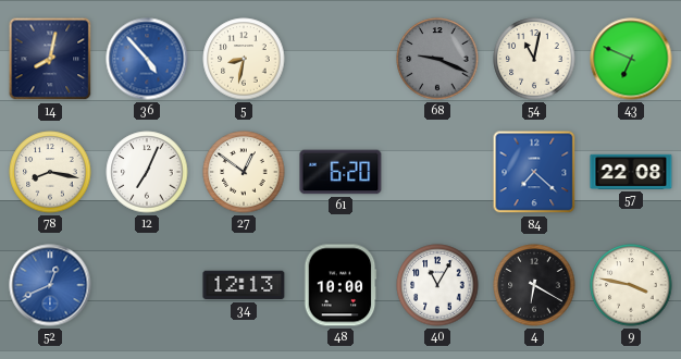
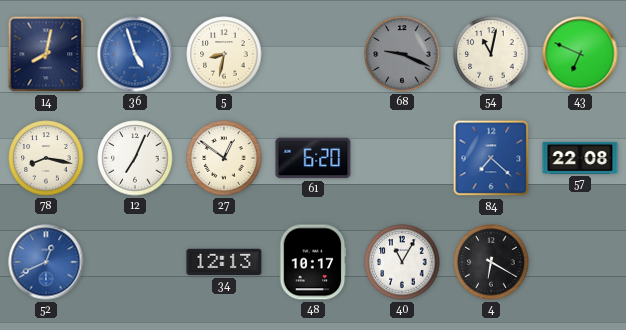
36: 4:53 -> 4:57 (135, 54)
48: 10:00 -> 10:17 (313, 262)
9: 3:47 -> none (631, 285)
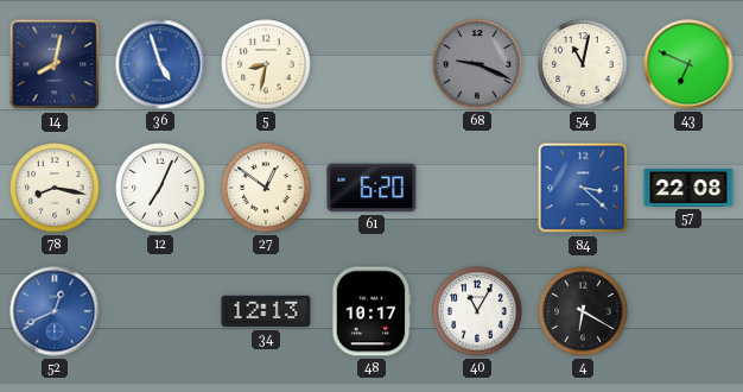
84: 7:22 -> 3:22 (583, 188)
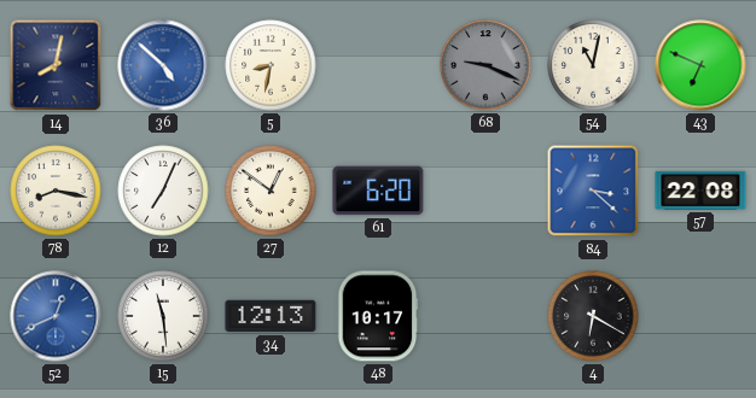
36: 4:57 -> 4:52 (163, 65)
15: none -> 11:29 (163, 316)
40: 11:05 -> none (477, 311)
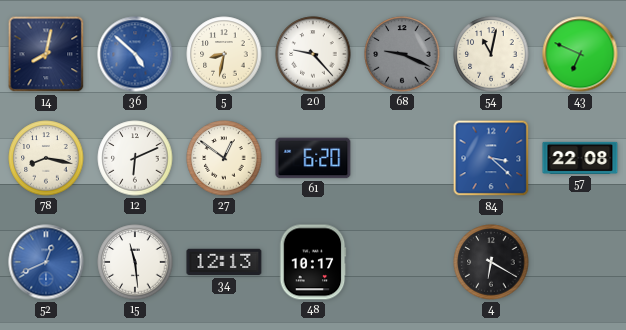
20: none -> 9:23 (313, 54)
12: 7:04 -> 6:11 (135, 158)
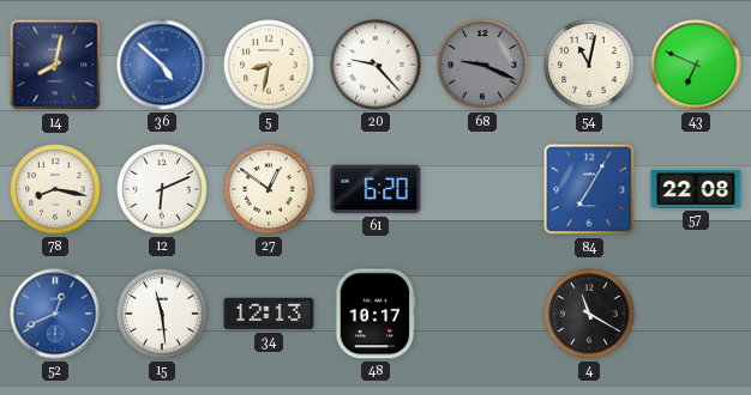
84: 3:22 -> 7:05 (589, 189)
4: 6:20 -> 11:20 (589, 314)
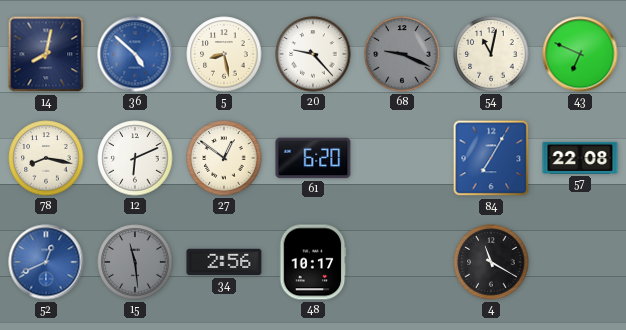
5: 8:32 -> 8:28 (224, 54)
15 dial: white -> grey (135, 262)
34: 12:13 -> 2:56 (224, 262)
